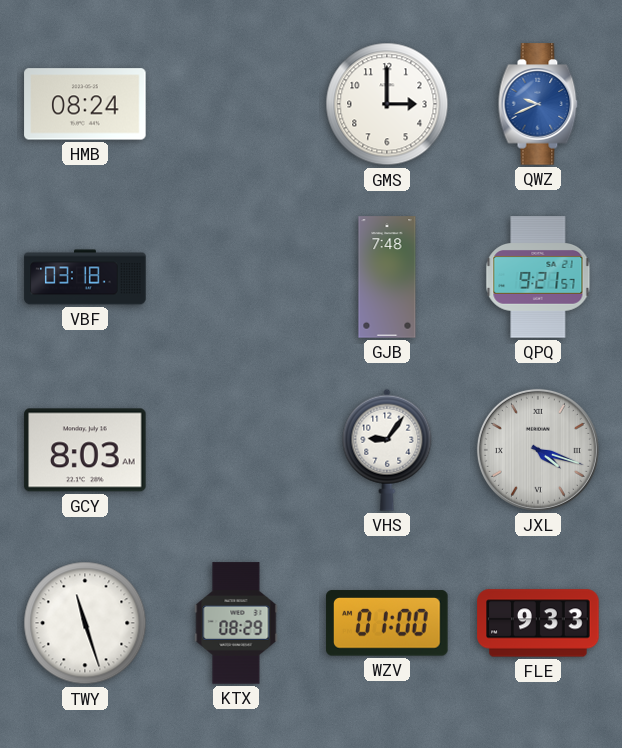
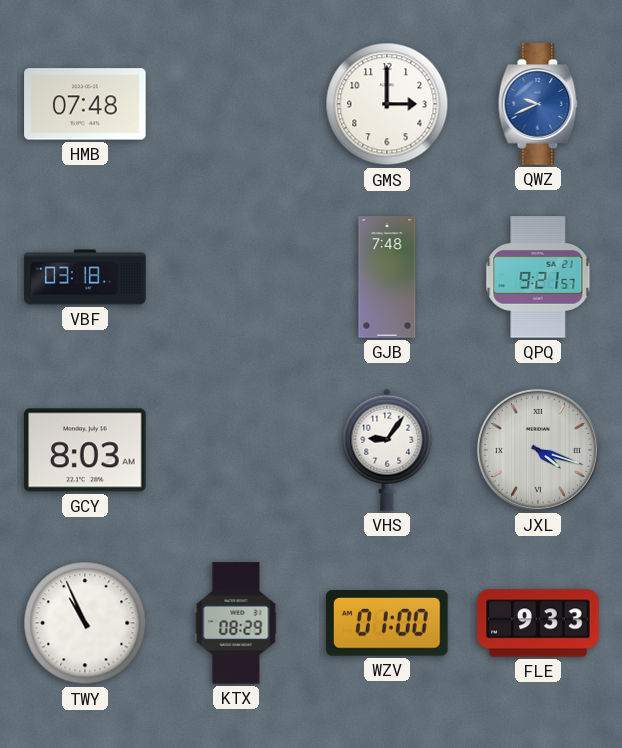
HMB: 08:24 -> 07:48 (85, 104)
TWY: 11:27 -> 10:56 (85, 623)
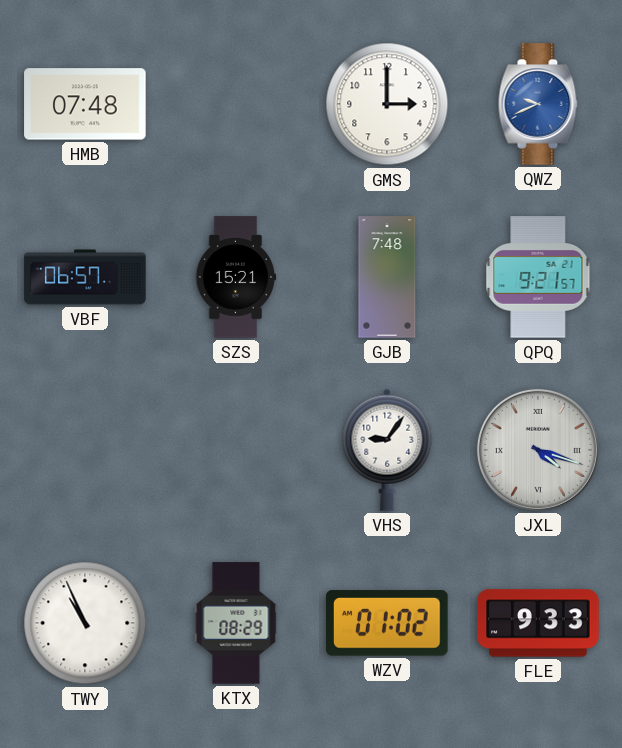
VBF: 03:18 -> 06:57 (85, 277)
SZS: none -> 15:21 (236, 277)
GCY: 8:03 -> none (85, 450)
WZV: 01:00 -> 01:02 (387, 623)
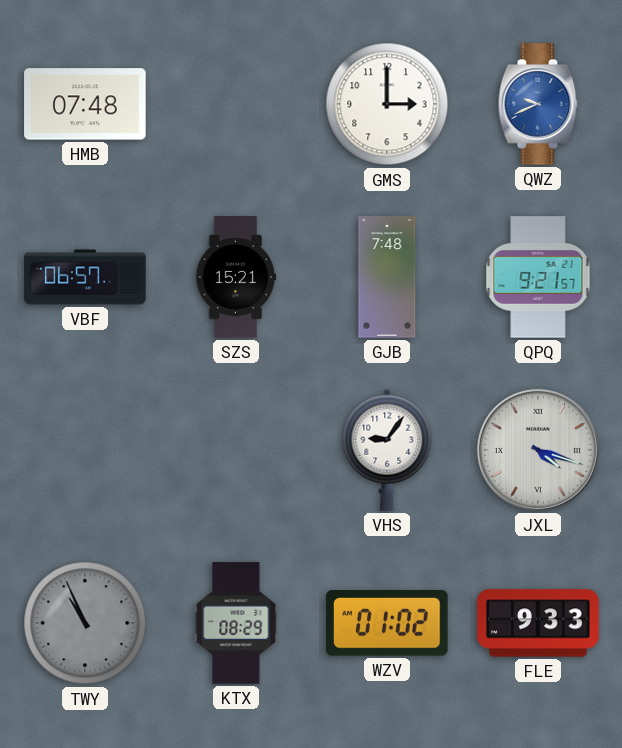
TWY dial: white -> grey (85, 623)
